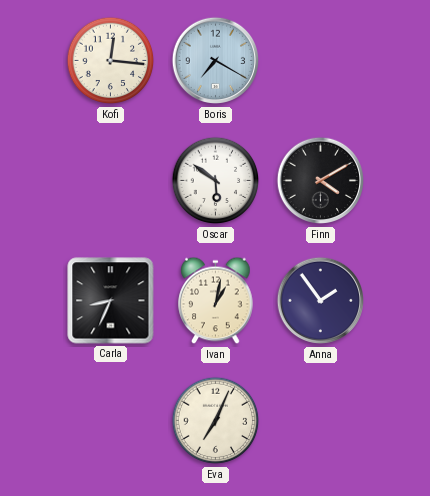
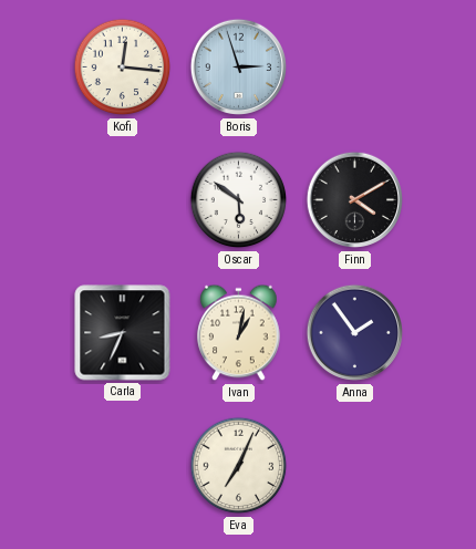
Boris: 7:20 -> 2:57 (239, 68)
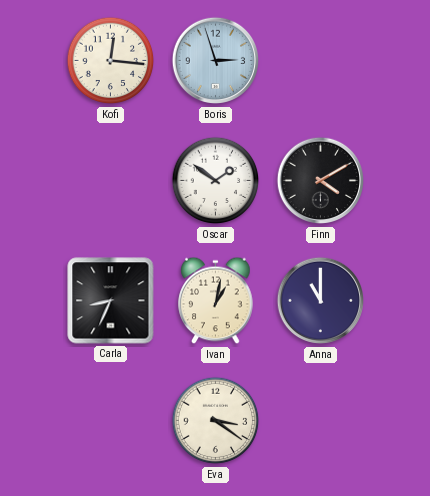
Oscar: 5:51 -> 1:51 (216, 181)
Anna: 1:54 -> 11:00 (321, 301)
Eva: 7:04 -> 3:21 (216, 421)
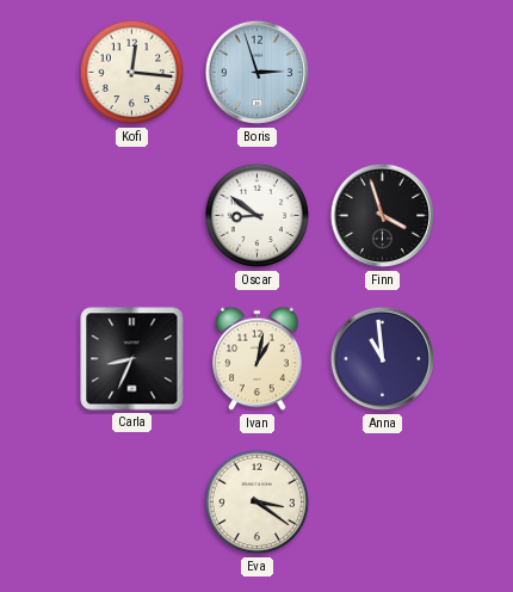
Oscar: 1:51 -> 8:51 (258, 216)
Finn: 4:10 -> 3:57 (383, 216)
Anna: 11:00 -> 10:59 (383, 359)
